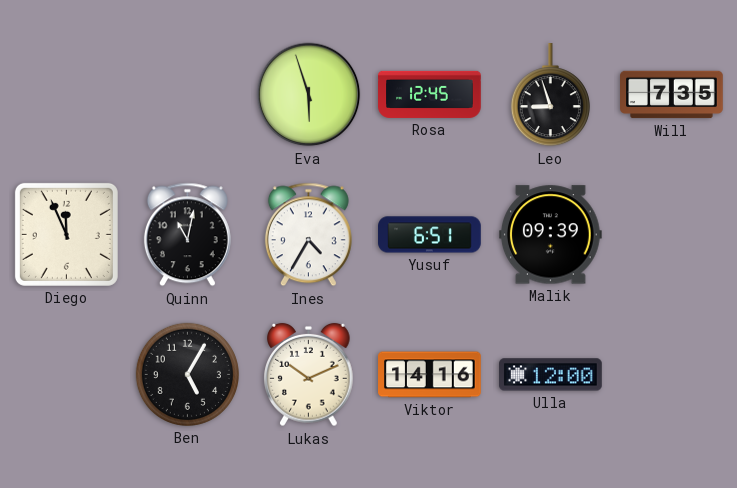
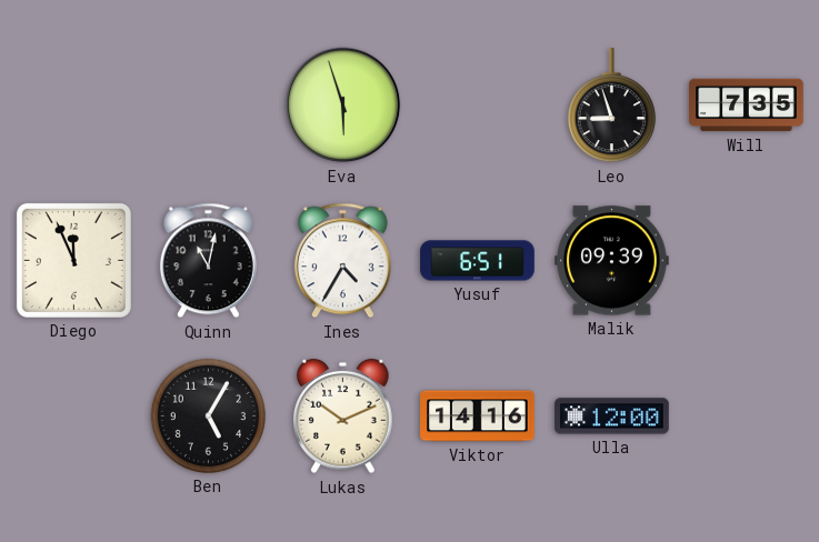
Rosa: 12:45 -> none (430, 94)
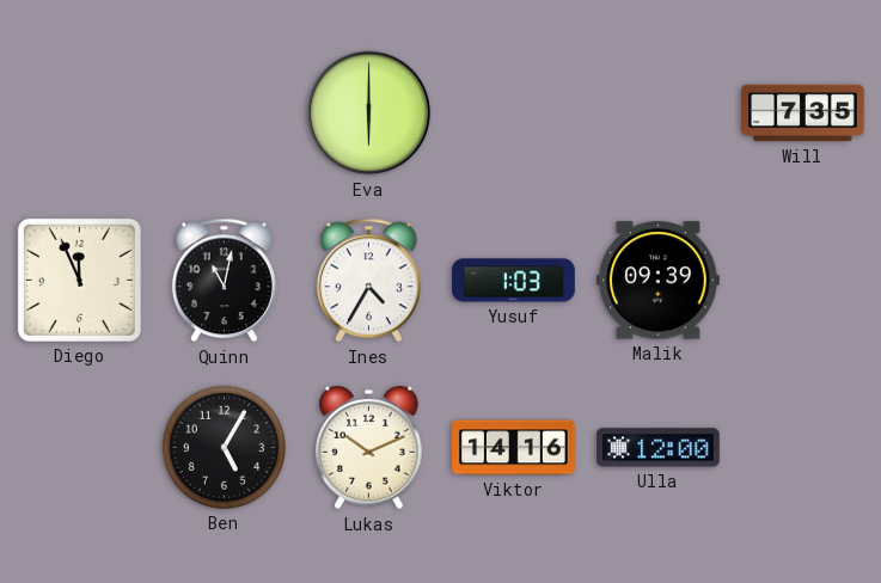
Eva: 5:57 -> 6:00 (369, 113)
Leo: 8:57 -> none (611, 106)
Yusuf: 6:51 -> 1:03 (514, 281)
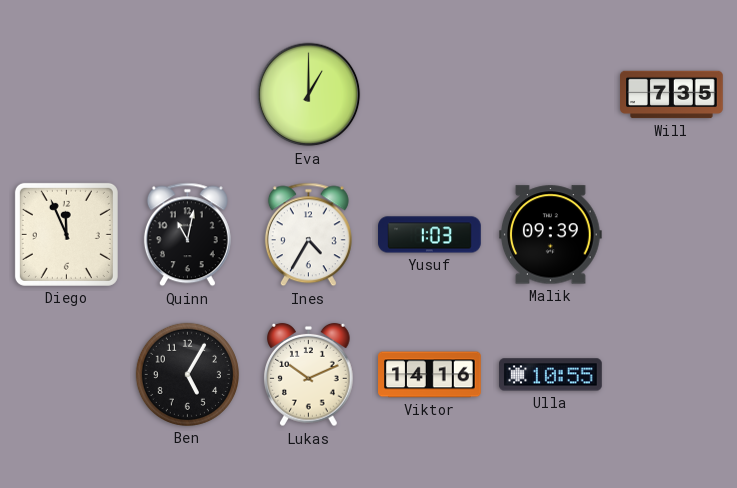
Eva: 6:00 -> 1:00 (309, 95)
Ulla: 12:00 -> 10:55 (551, 375)
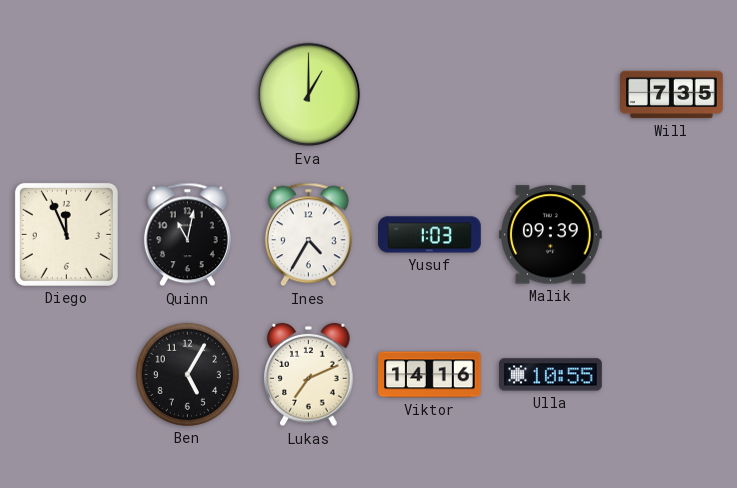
Lukas: 10:11 -> 7:11 (309, 375)
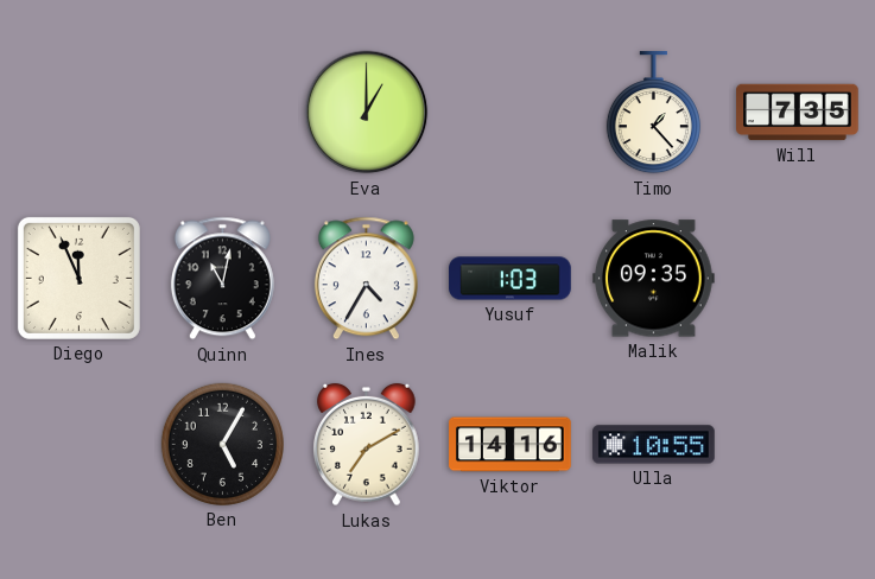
Timo: none -> 1:23 (653, 113)
Malik: 09:39 -> 09:35 (654, 279)
Lukas: 7:11 -> 7:10 (367, 445)
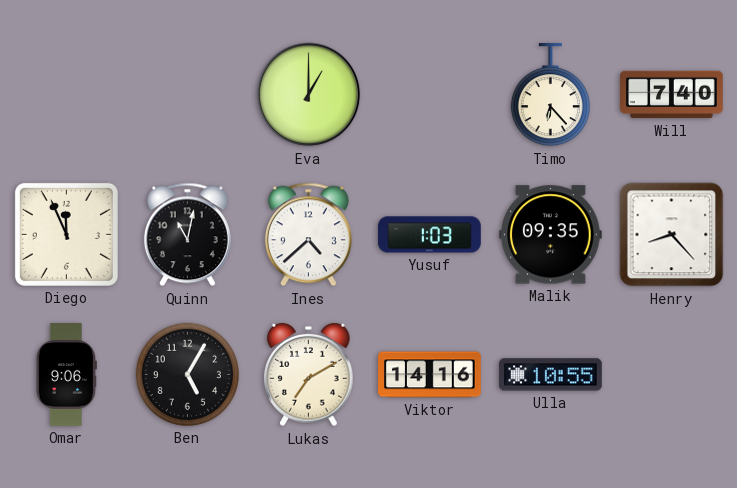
Timo: 1:23 -> 6:23 (550, 95)
Will: 7:35 -> 7:40 (672, 95)
Ines: 4:35 -> 4:38 (308, 235)
Henry: none -> 8:23 (672, 235)
Omar: none -> 9:06 (66, 375)
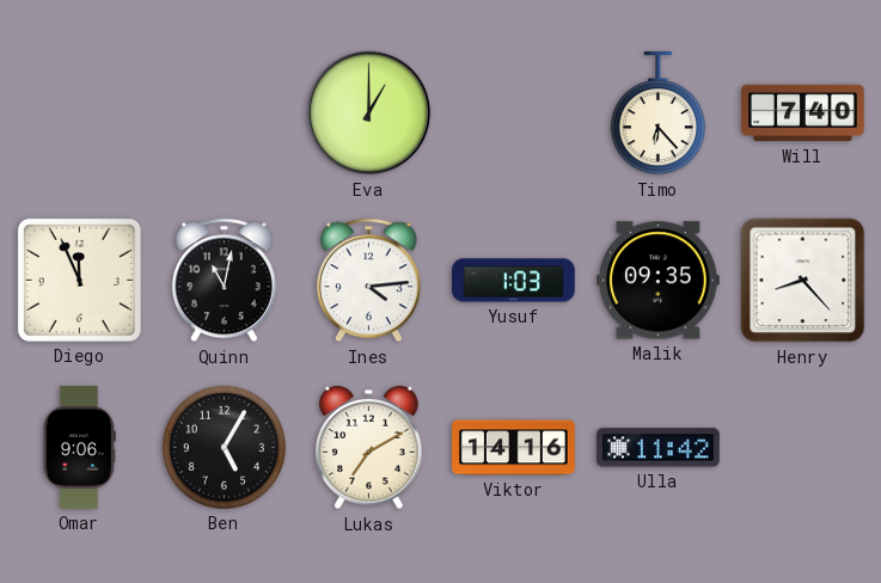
Ines: 4:38 -> 4:14 (368, 281)
Ulla: 10:55 -> 11:42 (659, 448)
